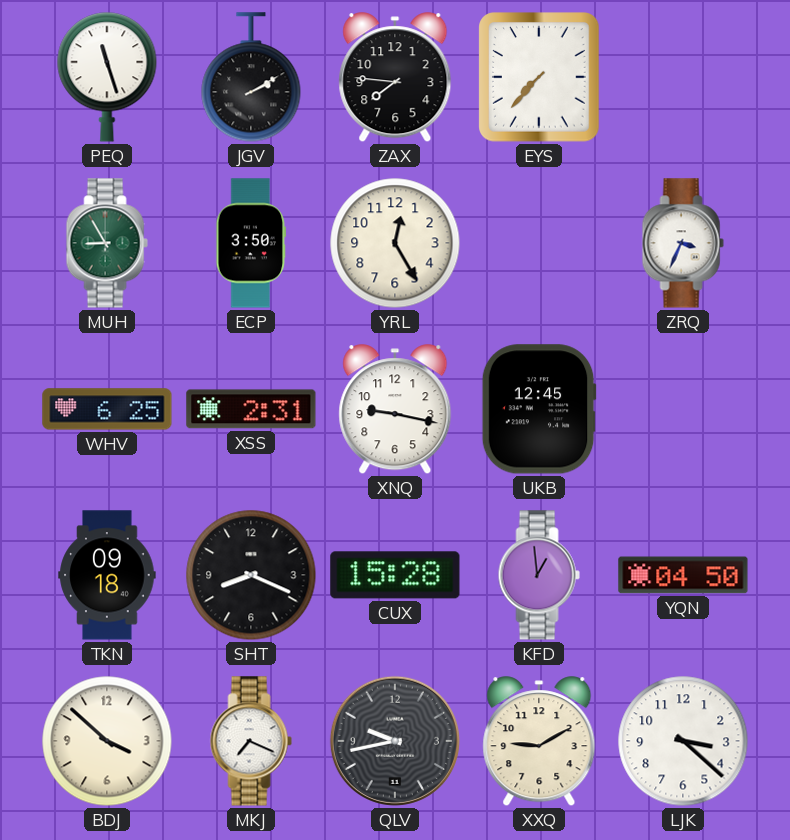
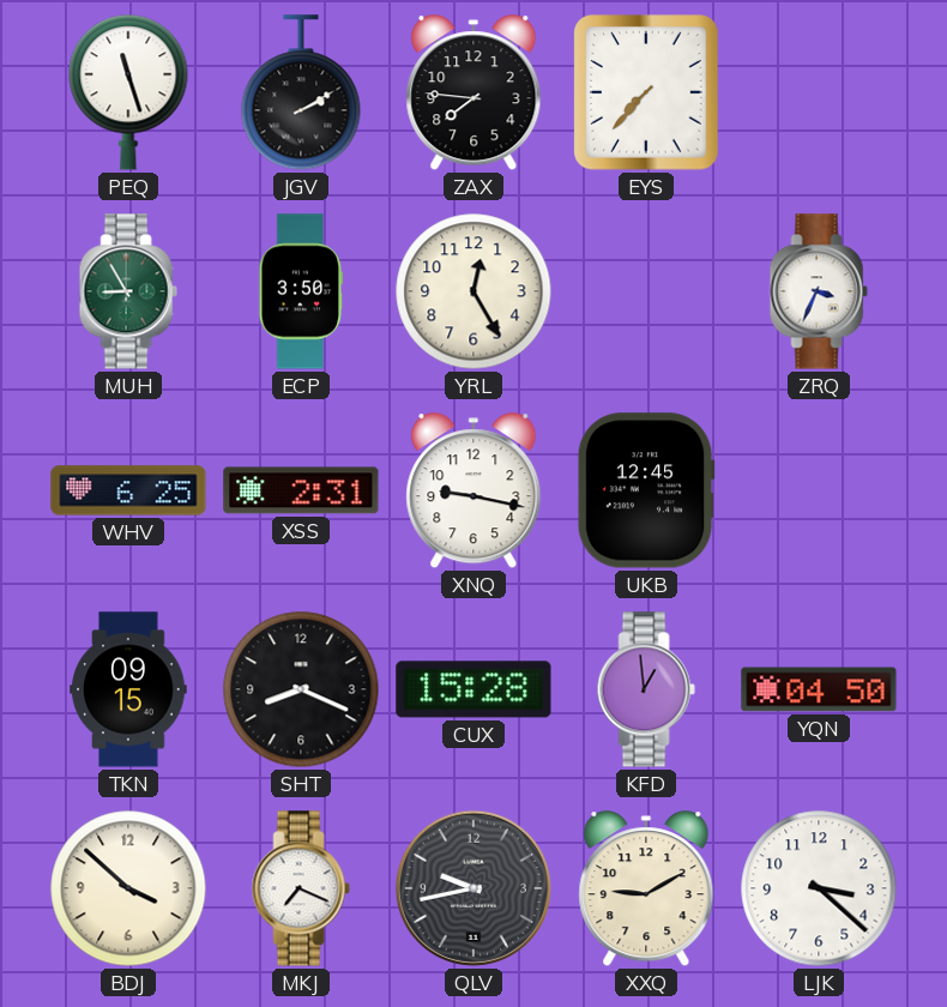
TKN: 09:18 -> 09:15 (128, 689)
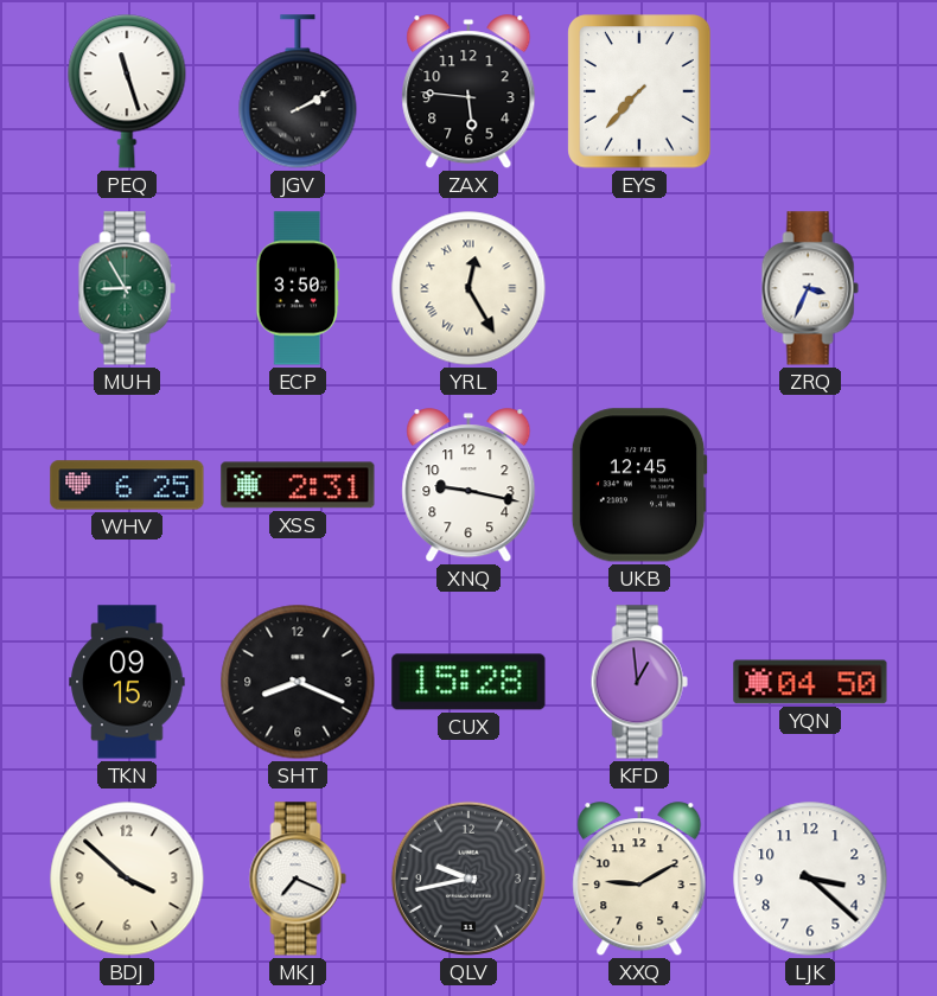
ZAX: 7:46 -> 5:46 (469, 92)
YRL numerals: Arabic -> Roman (469, 288)
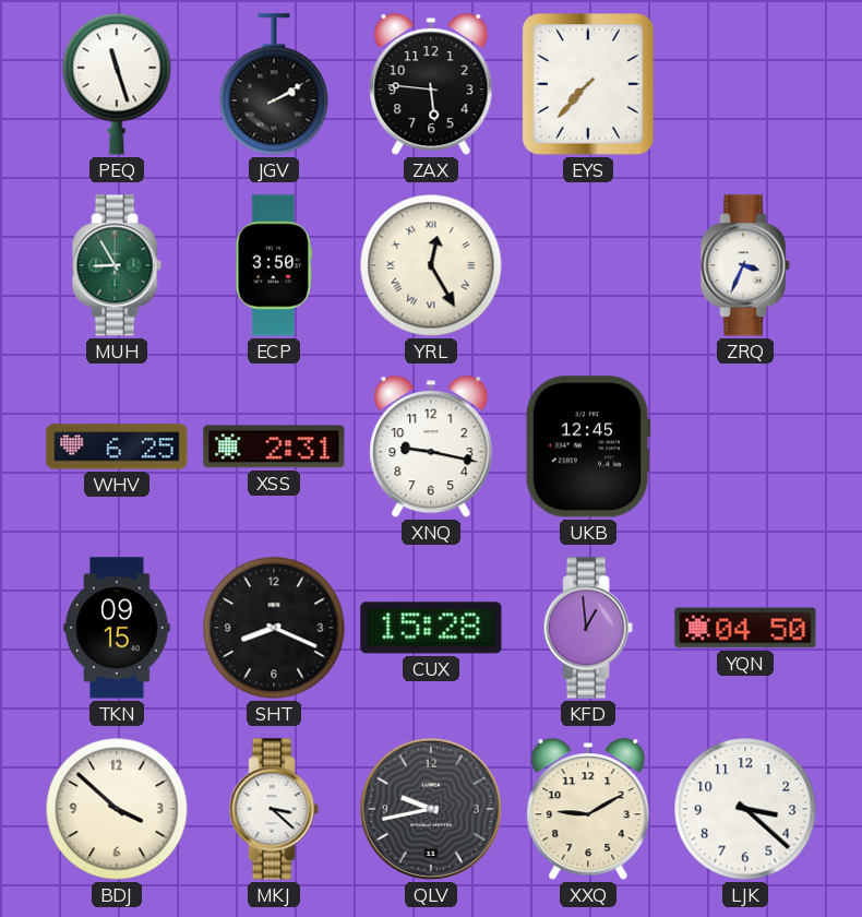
MKJ: 7:19 -> 3:22 (274, 809)
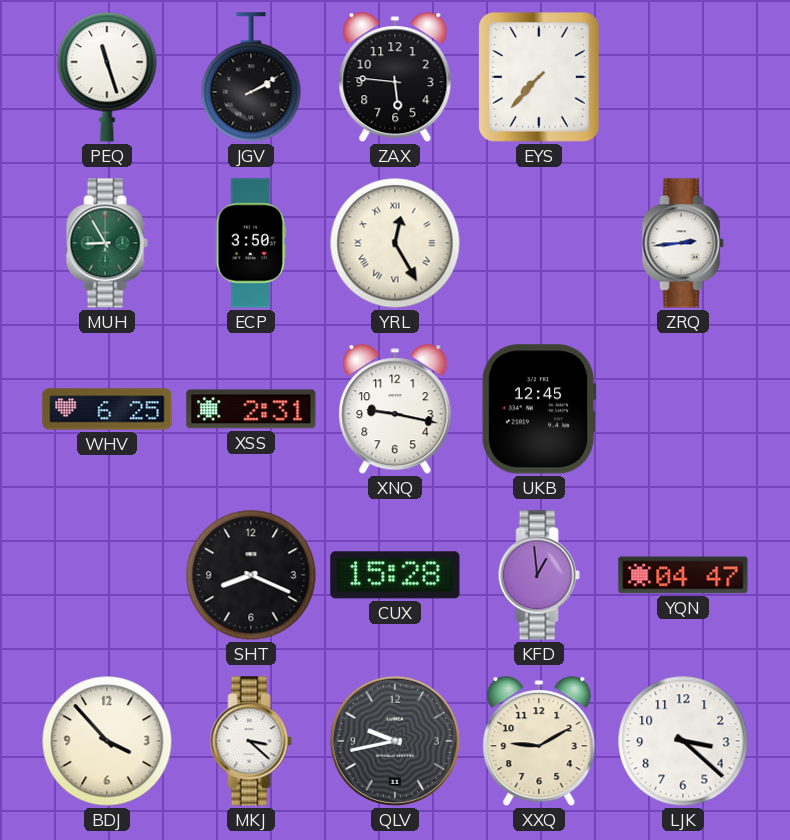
ZRQ: 3:34 -> 2:44 (683, 243)
TKN: 09:15 -> none (117, 628)
YQN: 04:50 -> 04:47 (683, 575)
BDJ: 3:52 -> 3:53 (107, 741)
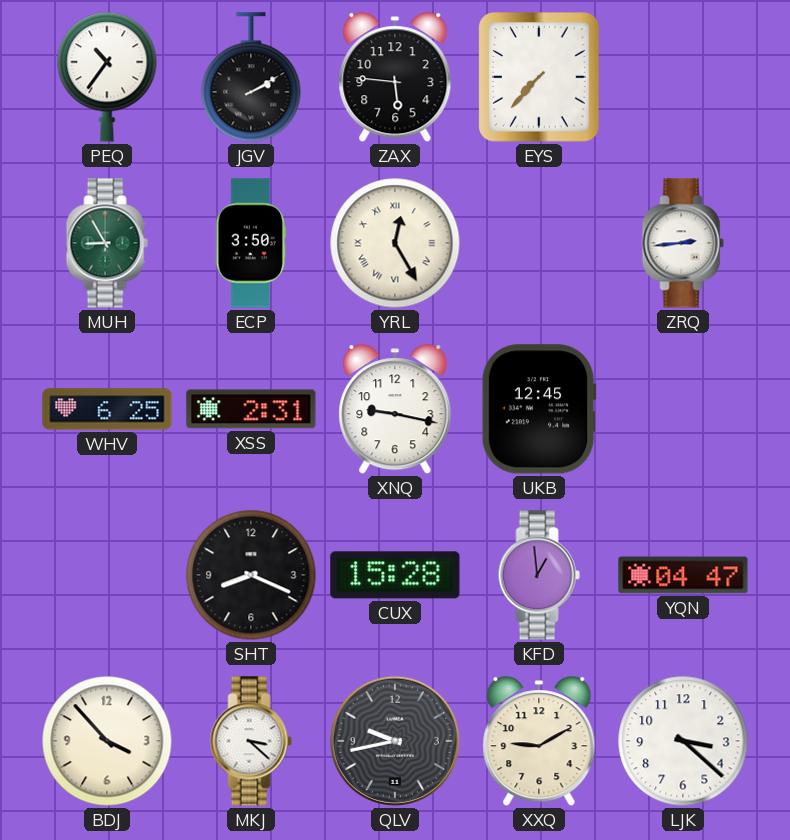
PEQ: 11:27 -> 10:36 (107, 77)
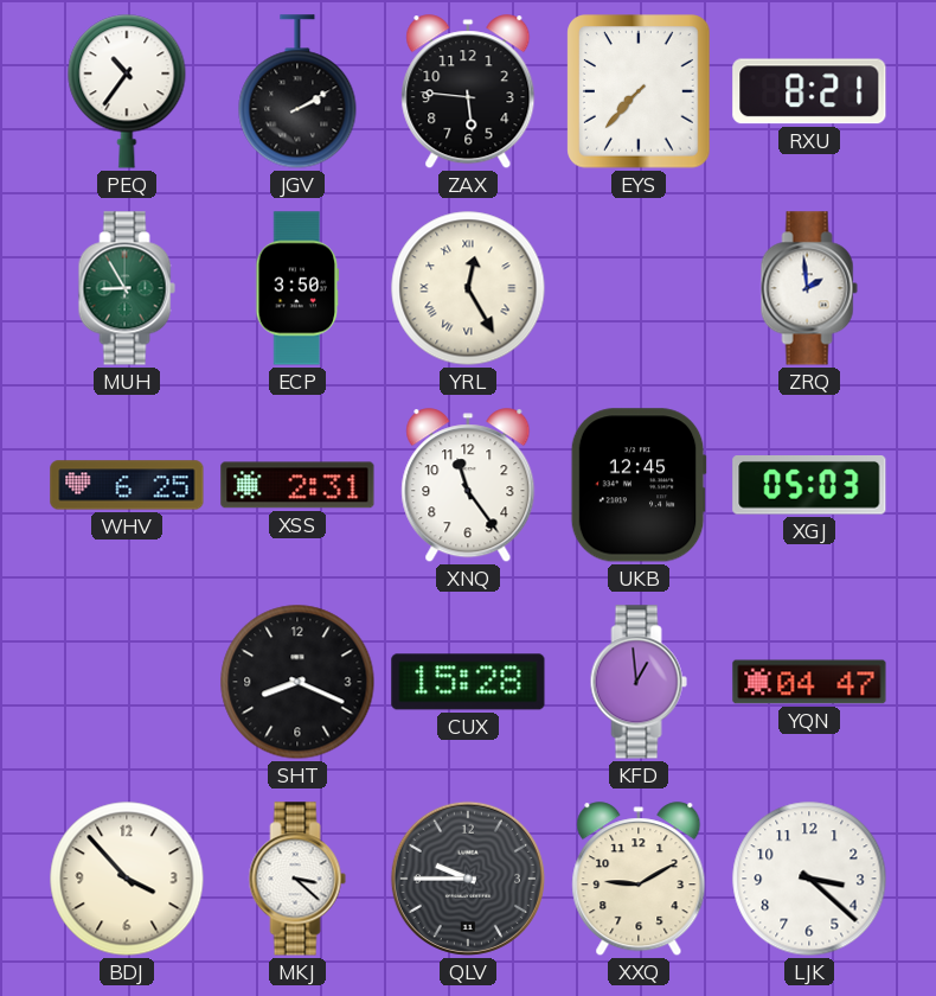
RXU: none -> 8:21 (809, 91)
ZRQ: 2:44 -> 1:59 (809, 288)
XNQ: 9:17 -> 11:24 (468, 486)
XGJ: none -> 05:03 (809, 486)
QLV: 9:43 -> 9:45 (468, 879)
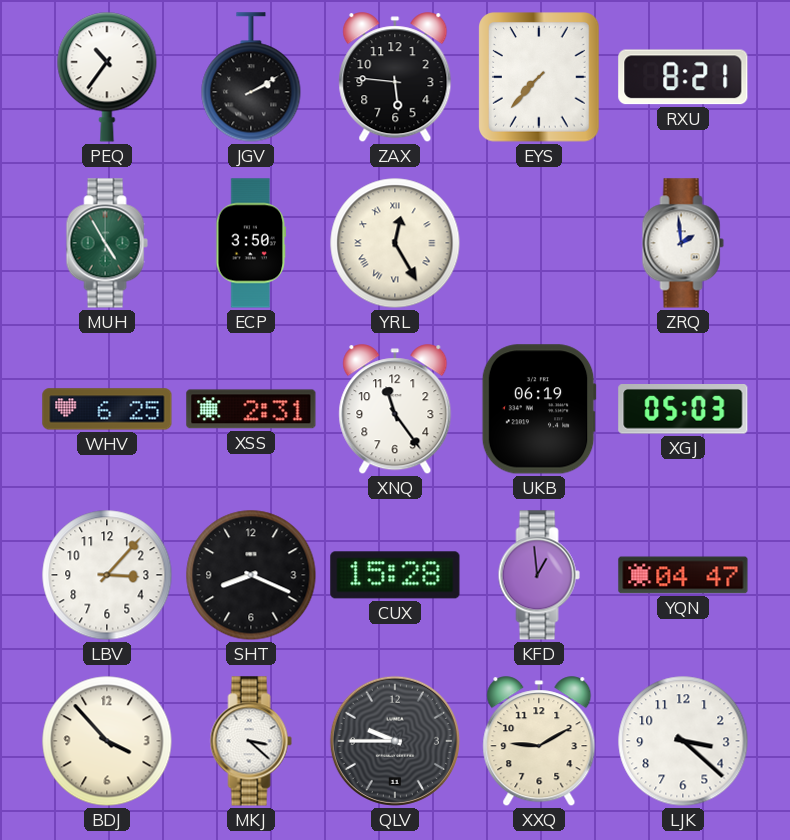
MUH: 8:55 -> 4:55 (107, 243)
UKB: 12:45 -> 06:19 (539, 409)
LBV: none -> 3:07 (107, 575)
